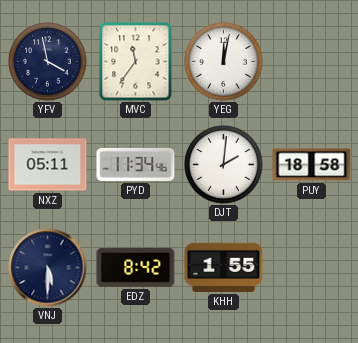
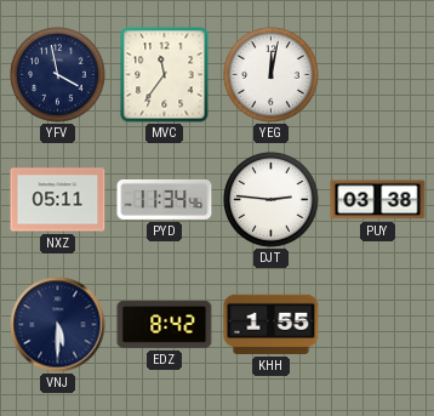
DJT: 2:01 -> 2:46 (272, 200)
PUY: 18:58 -> 03:38 (378, 200)
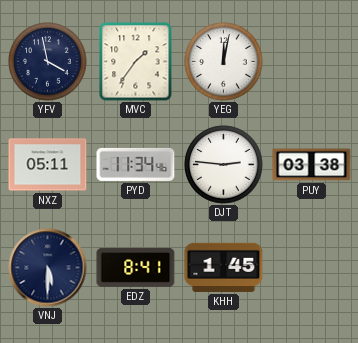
MVC: 11:36 -> 1:36 (136, 62)
EDZ: 8:42 -> 8:41 (136, 267)
KHH: 1:55 -> 1:45 (224, 267)
